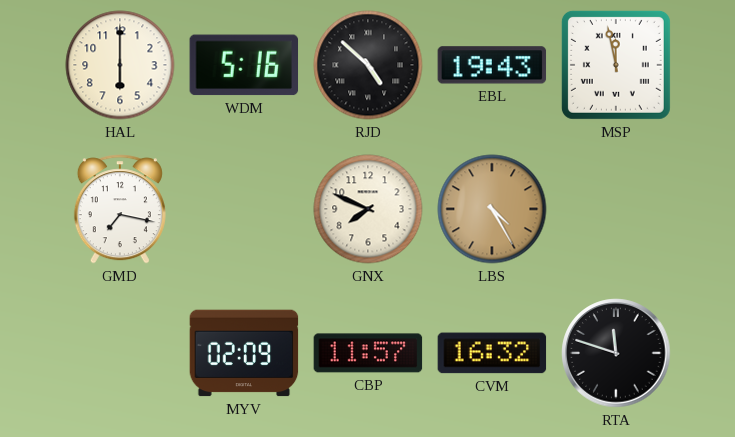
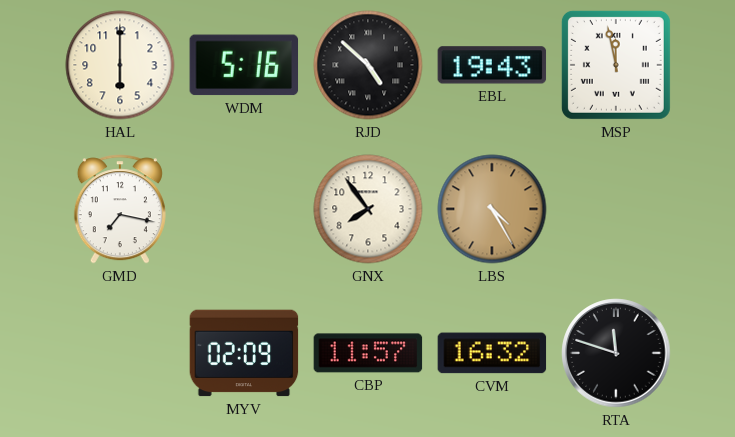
GNX: 7:49 -> 7:54 (368, 209)
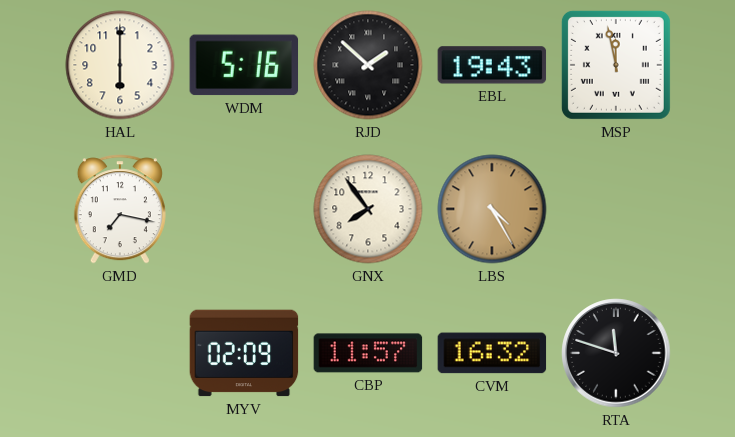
RJD: 4:52 -> 1:52 (368, 65)
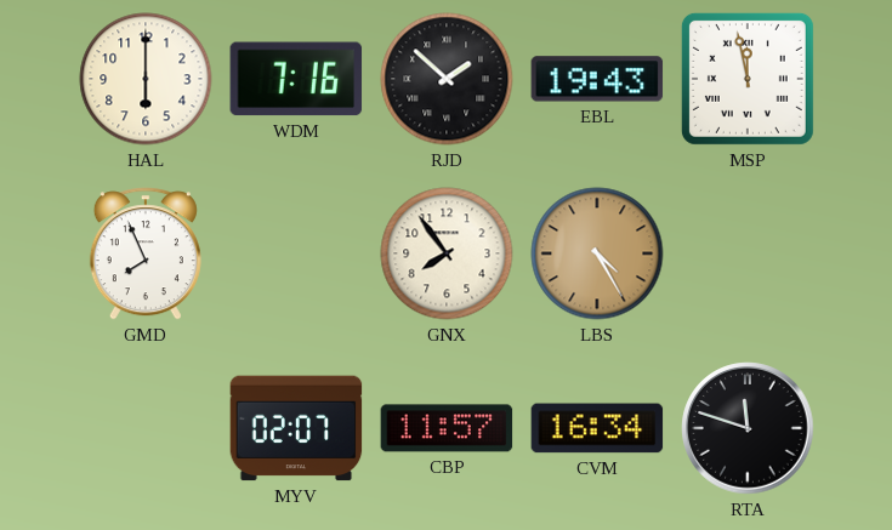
WDM: 5:16 -> 7:16 (296, 79)
GMD: 7:17 -> 7:56 (146, 253)
MYV: 02:09 -> 02:07 (296, 428)
CVM: 16:32 -> 16:34 (597, 428)
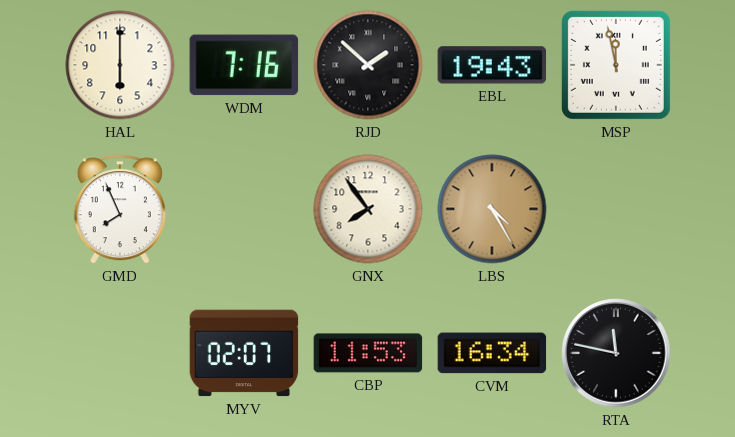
CBP: 11:57 -> 11:53 (368, 353)
RTA: 11:48 -> 11:47 (616, 353)
